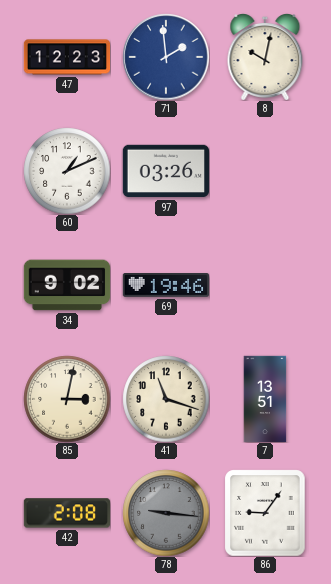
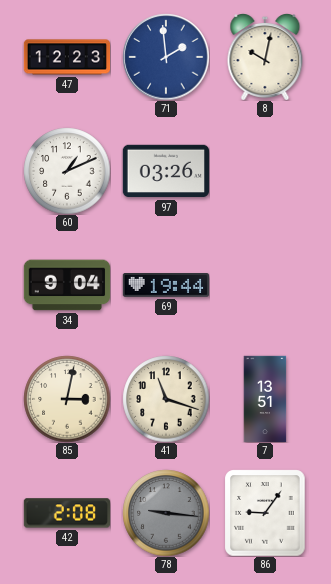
34: 9:02 -> 9:04 (67, 285)
69: 19:46 -> 19:44 (166, 286)
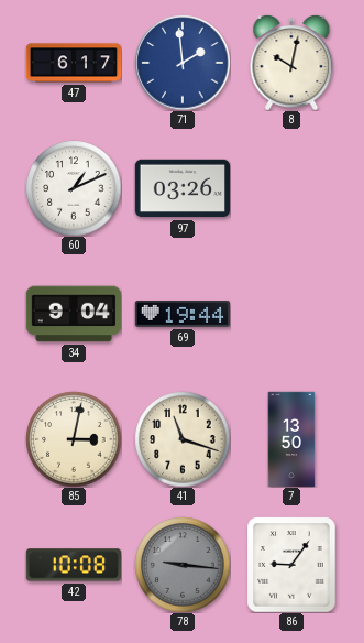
47: 12:23 -> 6:17 (74, 63)
7: 13:51 -> 13:50 (291, 439)
42: 2:08 -> 10:08 (73, 565)
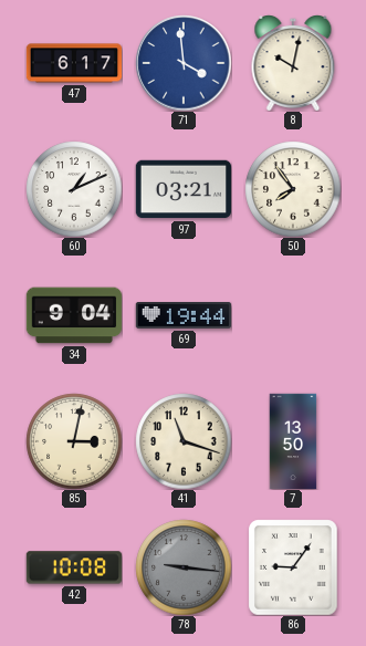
71: 1:59 -> 3:59 (184, 63)
97: 03:26 -> 03:21 (184, 189)
50: none -> 7:54 (293, 189)
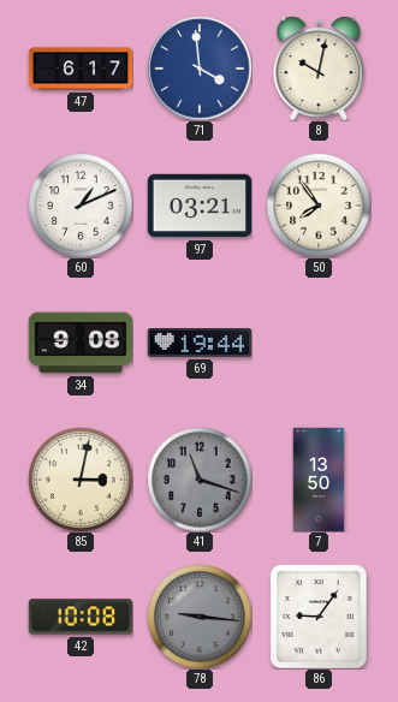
34: 9:04 -> 9:08 (81, 343)
41 dial: cream -> grey (200, 480)
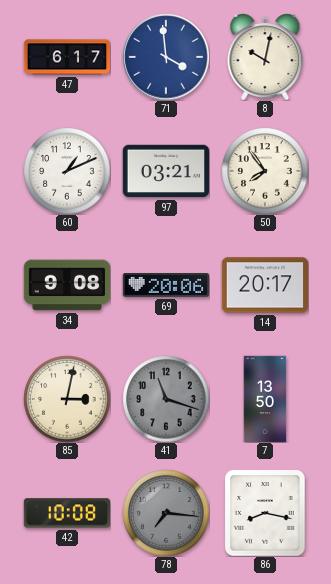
69: 19:44 -> 20:06 (166, 286)
14: none -> 20:17 (265, 285)
78: 9:16 -> 7:16 (166, 513)
86: 9:06 -> 8:17 (265, 513)
